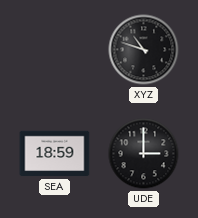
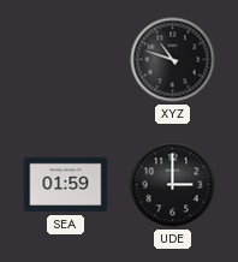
SEA: 18:59 -> 01:59 (66, 185)
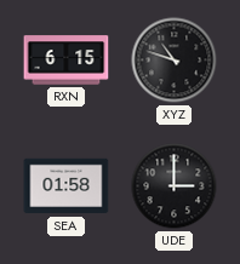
RXN: none -> 6:15 (67, 61)
SEA: 01:59 -> 01:58 (67, 186)
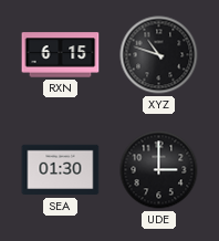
SEA: 01:58 -> 01:30 (61, 170)
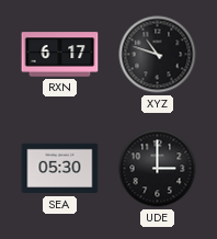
RXN: 6:15 -> 6:17 (60, 55)
SEA: 01:30 -> 05:30 (60, 169)
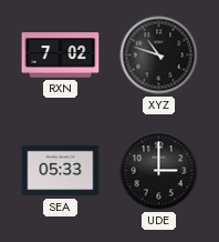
RXN: 6:17 -> 7:02 (61, 56)
SEA: 05:30 -> 05:33 (61, 171)
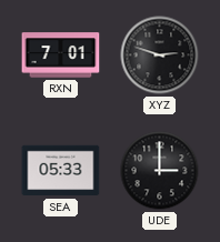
RXN: 7:02 -> 7:01 (61, 56)
XYZ: 10:48 -> 2:48 (160, 56)
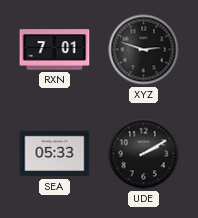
UDE: 3:00 -> 2:10 (144, 154)
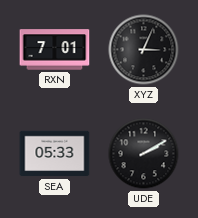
XYZ: 2:48 -> 3:04 (144, 50)
